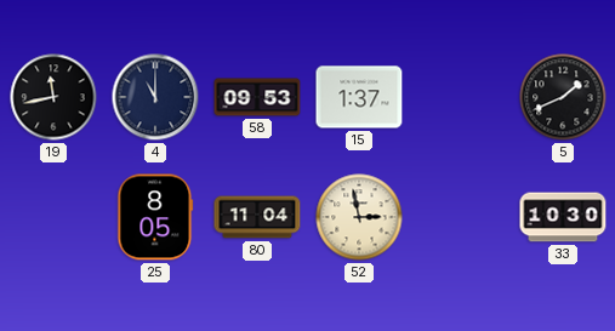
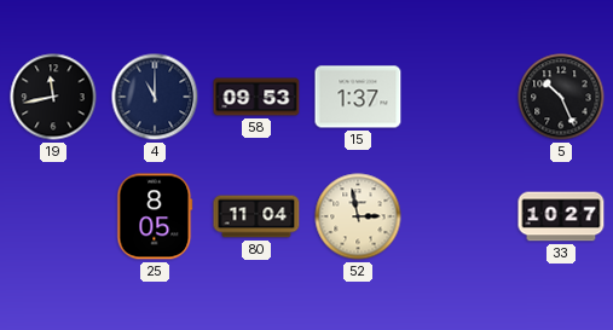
5: 1:41 -> 10:26 (561, 97)
33: 10:30 -> 10:27 (561, 216)
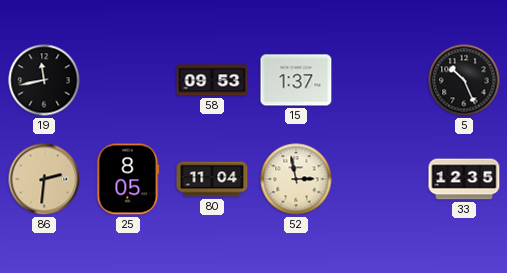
4: 11:00 -> none (155, 97)
86: none -> 2:31 (44, 179)
33: 10:27 -> 12:35 (464, 179)
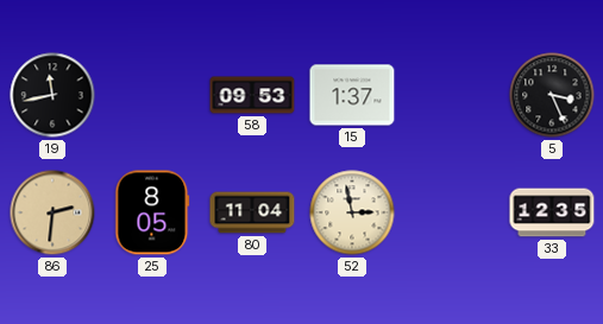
5: 10:26 -> 3:26 (552, 95)
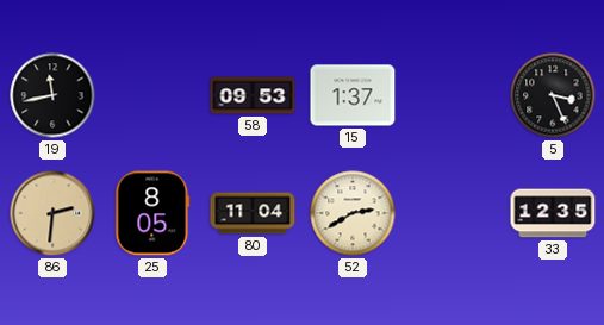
52: 2:58 -> 2:40 (353, 213)
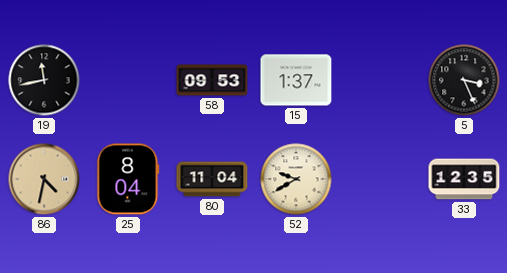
86: 2:31 -> 4:32 (44, 179)
25: 8:05 -> 8:04 (128, 179)
52: 2:40 -> 9:40 (296, 179)
